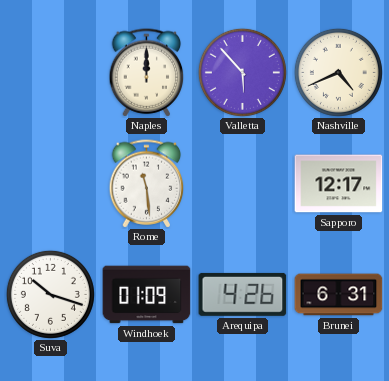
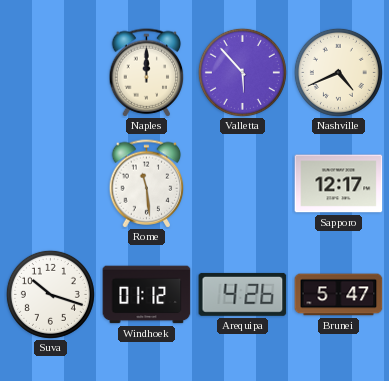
Windhoek: 01:09 -> 01:12 (147, 295)
Brunei: 6:31 -> 5:47 (339, 295)
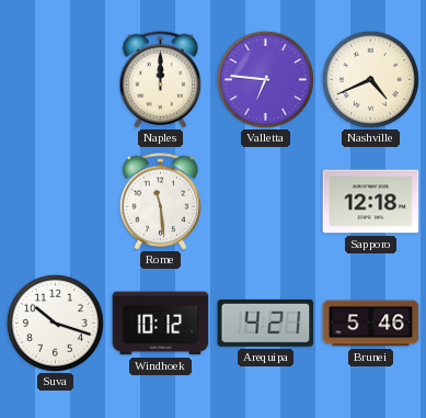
Valletta: 5:53 -> 6:46 (265, 79)
Sapporo: 12:17 -> 12:18 (371, 202)
Windhoek: 01:12 -> 10:12 (161, 324)
Arequipa: 4:26 -> 4:21 (266, 323)
Brunei: 5:47 -> 5:46 (371, 324)
